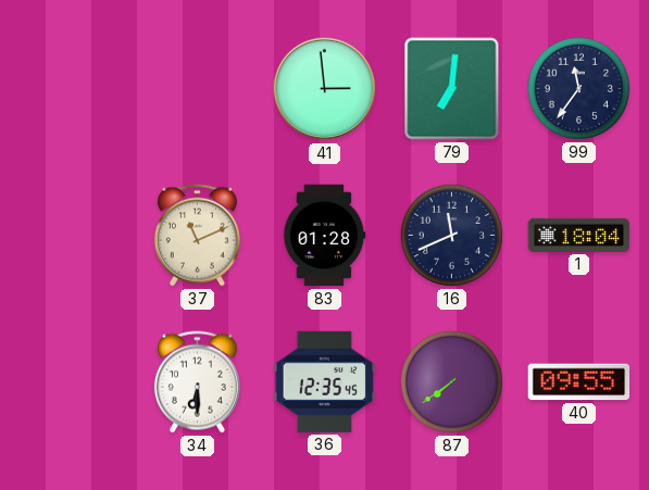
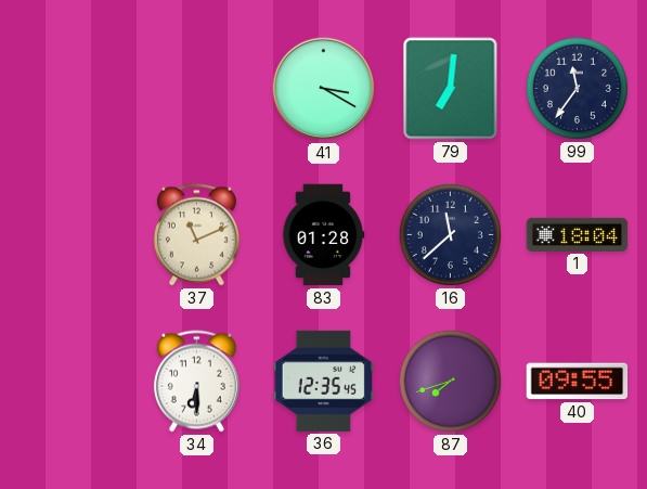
41: 2:59 -> 3:20 (324, 89)
16: 11:41 -> 11:38 (450, 234)
87: 7:39 -> 7:42 (450, 381)
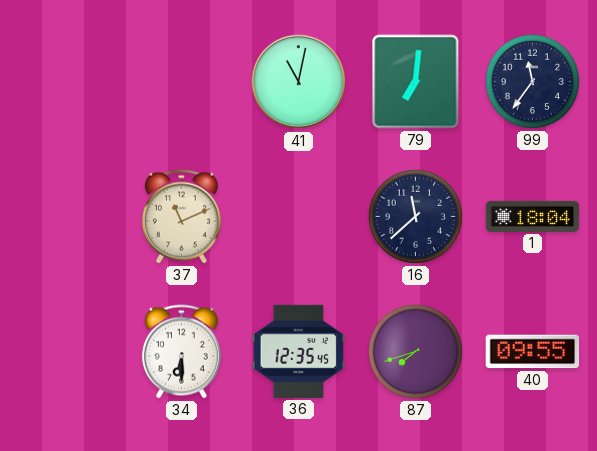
41: 3:20 -> 11:02 (299, 82)
83: 01:28 -> none (323, 235)
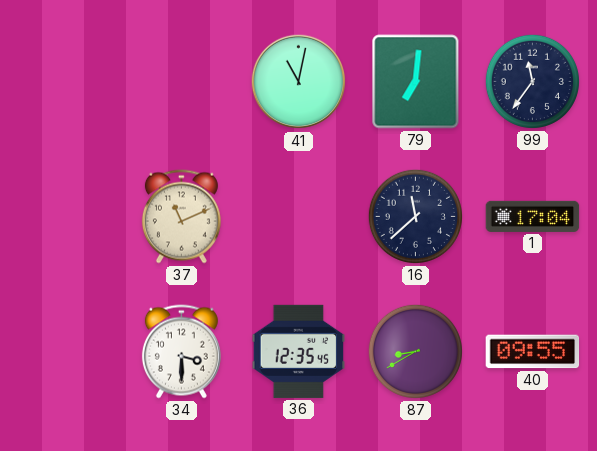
1: 18:04 -> 17:04 (533, 216)
34: 6:30 -> 3:30 (181, 352)
87: 7:42 -> 8:40 (415, 351)
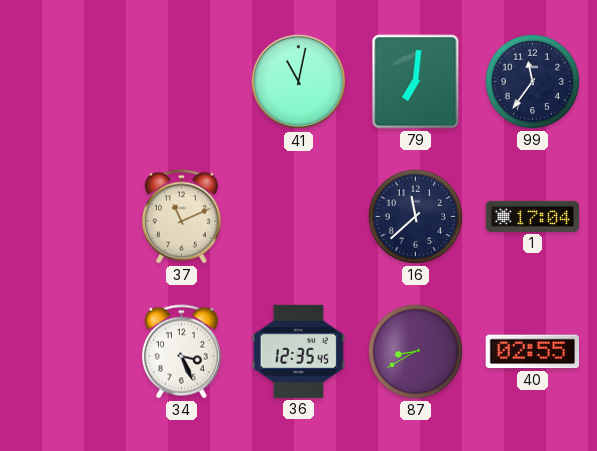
34: 3:30 -> 3:26 (181, 352)
40: 09:55 -> 02:55 (533, 352)
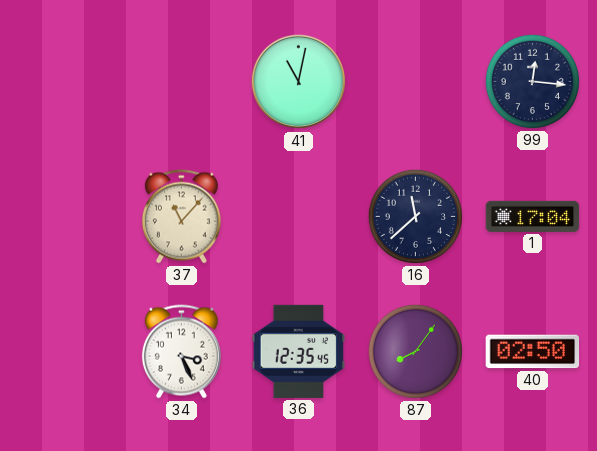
79: 7:01 -> none (416, 82)
99: 11:36 -> 12:16 (532, 81)
37: 11:11 -> 11:07 (181, 217)
87: 8:40 -> 8:06 (415, 351)
40: 02:55 -> 02:50 (533, 352)
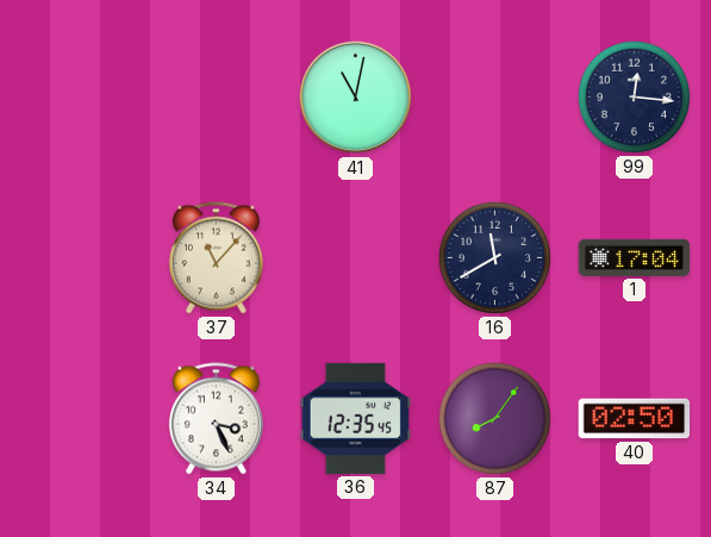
16: 11:38 -> 11:40 (494, 257)
